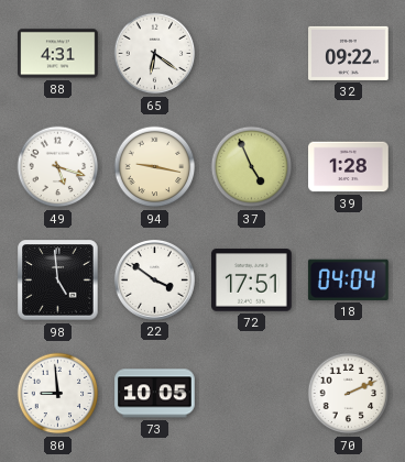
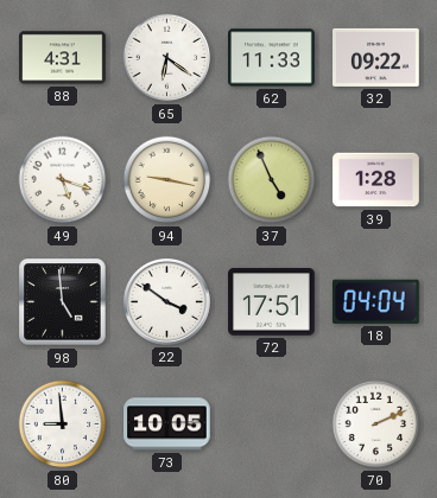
62: none -> 11:33 (272, 58)
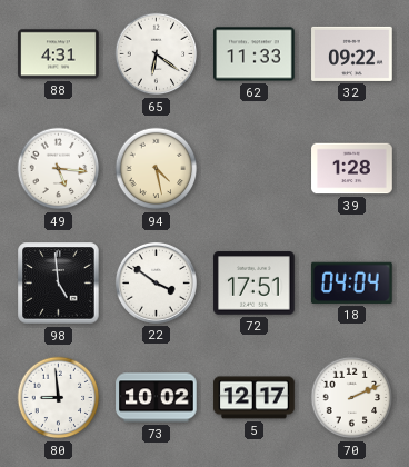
49: 5:18 -> 5:16 (59, 169)
94: 9:17 -> 4:28 (157, 169)
37: 4:56 -> none (272, 180)
73: 10:05 -> 10:02 (157, 398)
5: none -> 12:17 (255, 398)
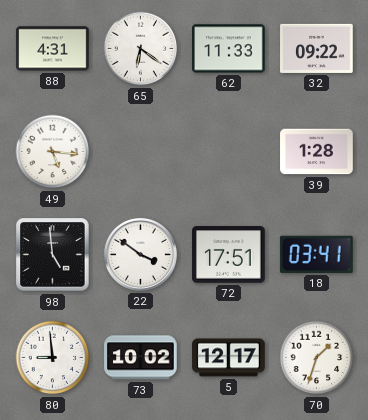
94: 4:28 -> none (157, 169)
18: 04:04 -> 03:41 (316, 254)
70: 2:11 -> 1:33 (317, 358)
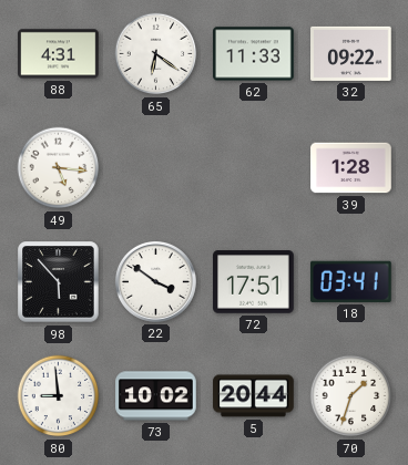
98: 4:59 -> 5:53 (59, 282)
5: 12:17 -> 20:44 (254, 396)
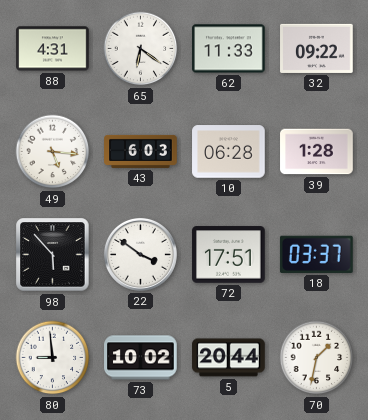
43: none -> 6:03 (141, 151)
10: none -> 06:28 (229, 152)
18: 03:41 -> 03:37 (316, 254)
70: 1:33 -> 1:32 (317, 358)
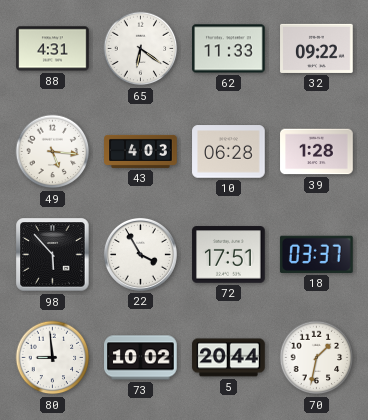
43: 6:03 -> 4:03 (141, 151)
22: 3:51 -> 3:55 (140, 254)
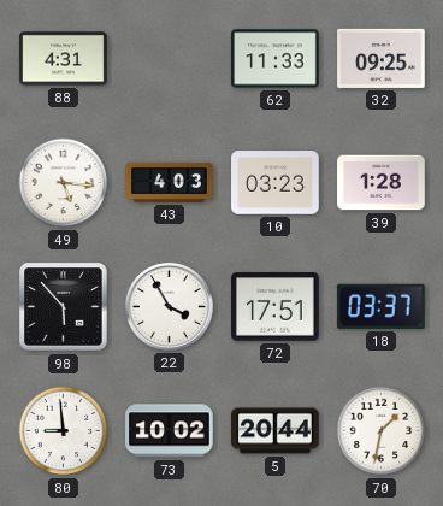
65: 6:21 -> none (141, 49)
32: 09:22 -> 09:25 (382, 58)
10: 06:28 -> 03:23 (276, 183)
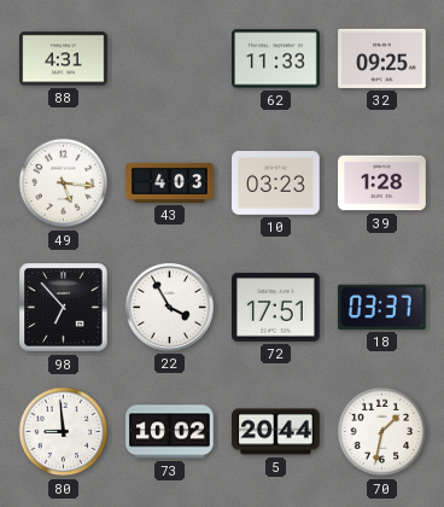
98: 5:53 -> 6:53 (64, 308)
